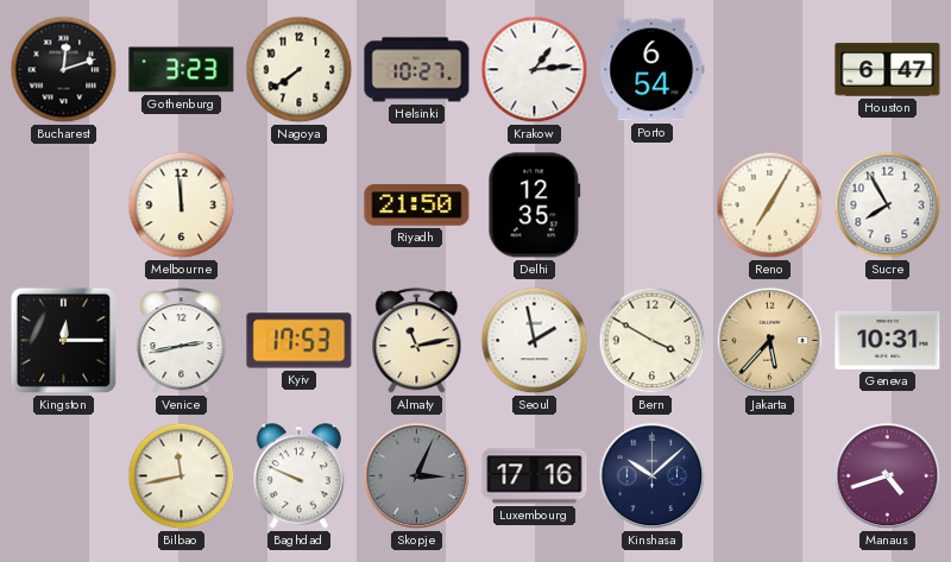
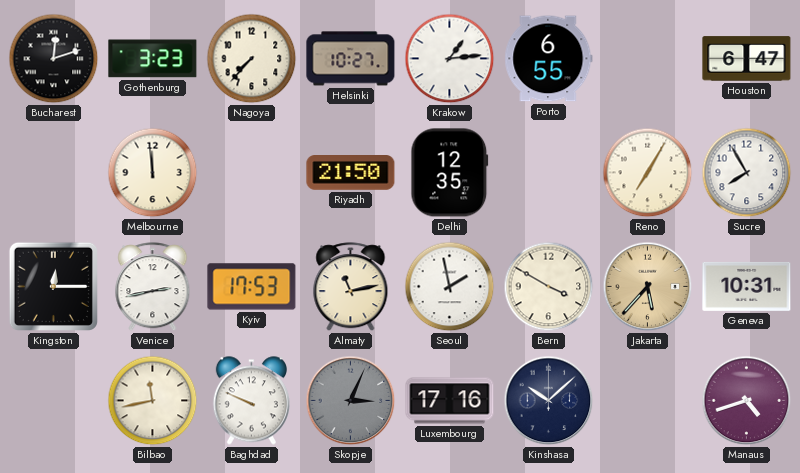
Nagoya: 7:39 -> 7:37 (252, 59)
Porto: 6:54 -> 6:55 (549, 59)
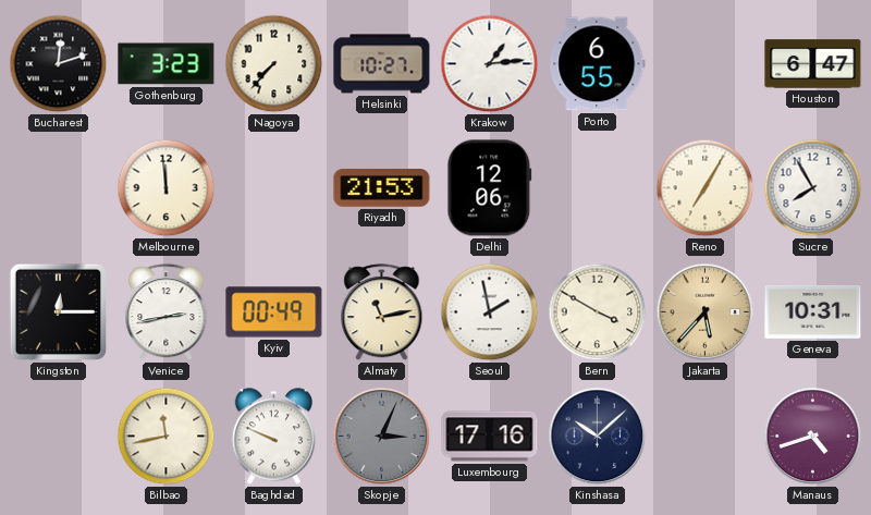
Riyadh: 21:50 -> 21:53 (382, 188)
Delhi: 12:35 -> 12:06 (490, 188)
Kyiv: 17:53 -> 00:49 (274, 312)
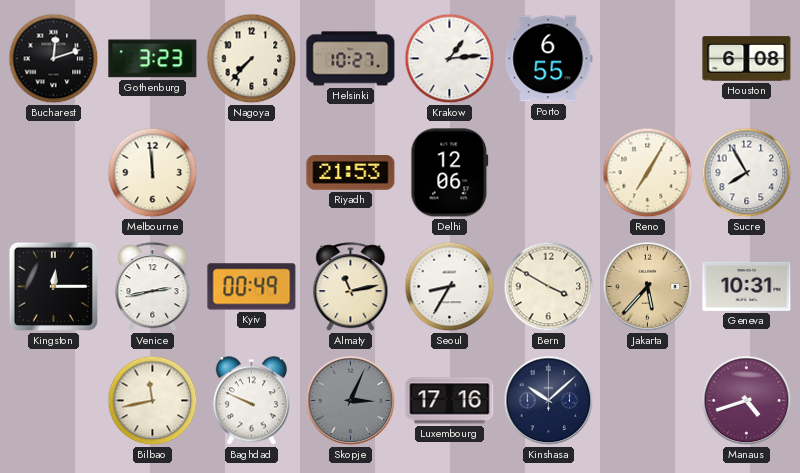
Houston: 6:47 -> 6:08 (747, 59)
Seoul: 1:58 -> 8:35 (450, 287)
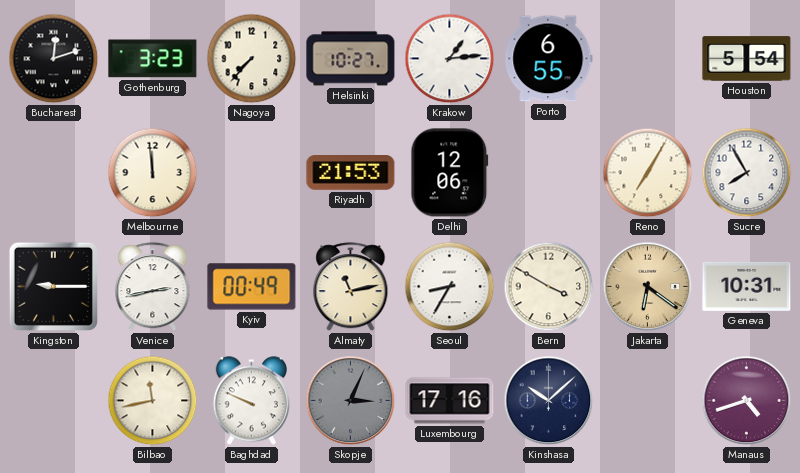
Houston: 6:08 -> 5:54 (747, 59)
Kingston: 12:15 -> 9:15 (53, 286)
Jakarta: 5:37 -> 6:21 (648, 287)
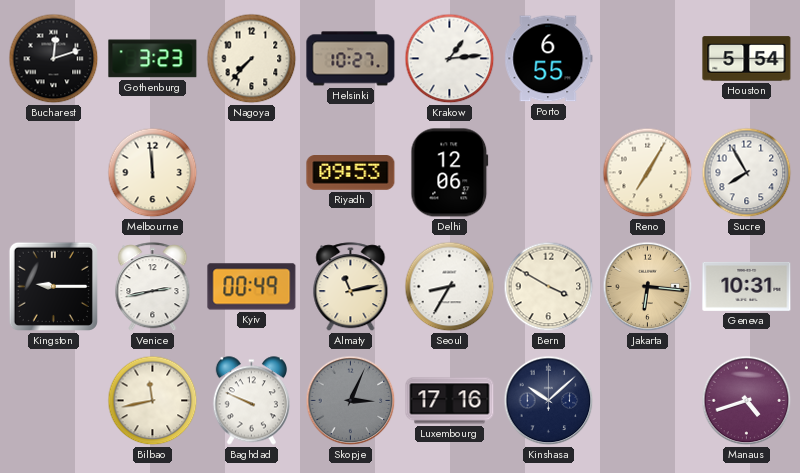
Riyadh: 21:53 -> 09:53 (351, 173)
Jakarta: 6:21 -> 6:16 (648, 287)
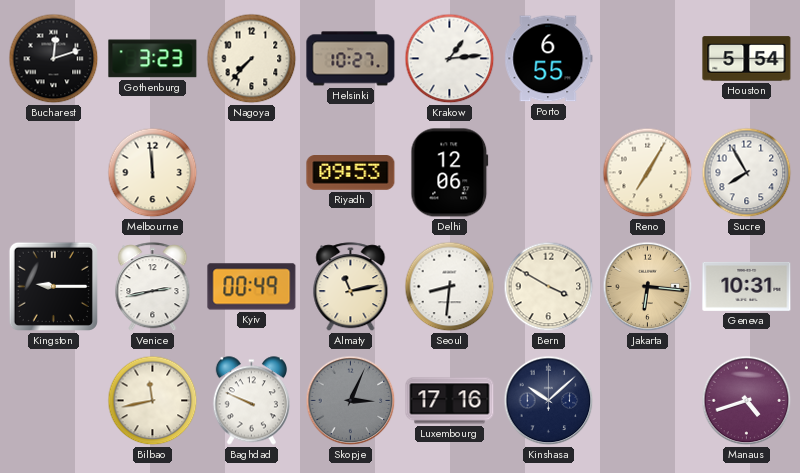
Seoul: 8:35 -> 8:31 (450, 287)
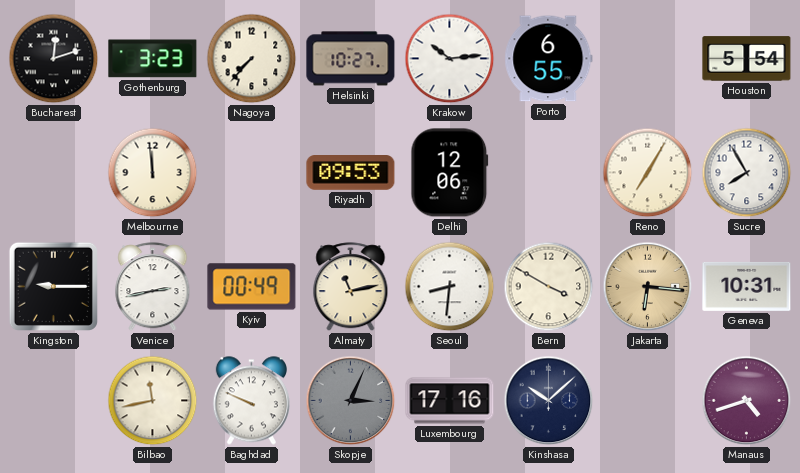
Krakow: 1:14 -> 10:14 (450, 59)
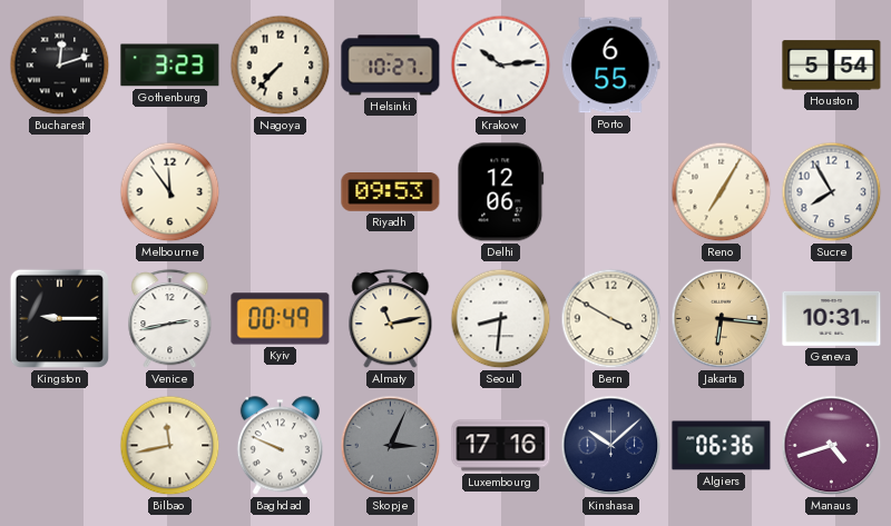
Melbourne: 11:59 -> 11:54 (170, 192)
Algiers: none -> 06:36 (722, 446)
